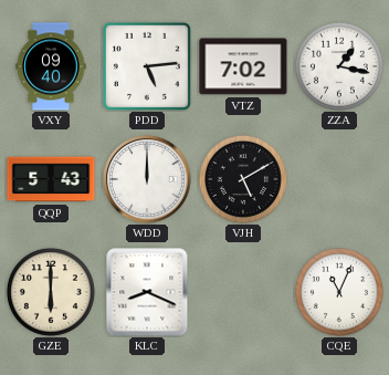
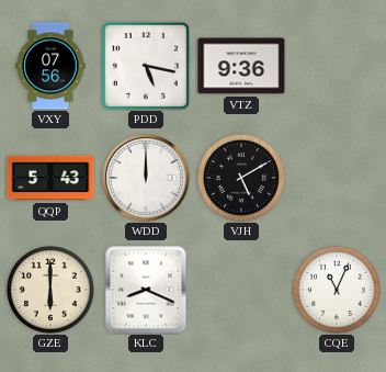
VXY: 09:40 -> 07:56 (50, 66)
PDD: 5:14 -> 5:17 (146, 66)
VTZ: 7:02 -> 9:36 (241, 66)
ZZA: 1:17 -> none (339, 66)
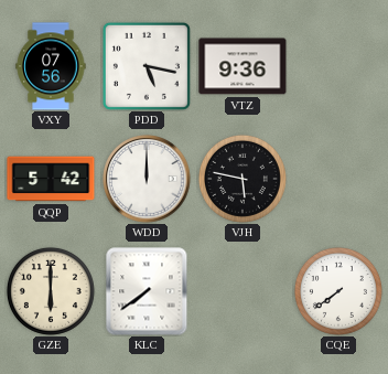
QQP: 5:43 -> 5:42 (51, 179)
VJH: 5:10 -> 5:47 (242, 179)
KLC: 8:19 -> 7:39 (147, 291)
CQE: 11:04 -> 7:39 (338, 291)
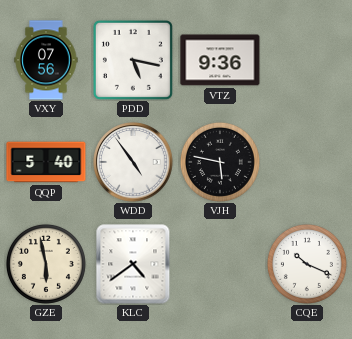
QQP: 5:42 -> 5:40 (46, 162)
WDD: 12:00 -> 4:54 (133, 162)
GZE: 6:00 -> 5:58 (46, 264)
KLC: 7:39 -> 4:39 (133, 264)
CQE: 7:39 -> 10:19 (307, 264)
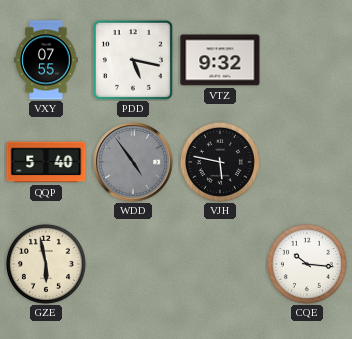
VXY: 07:56 -> 07:55 (46, 60)
VTZ: 9:36 -> 9:32 (220, 60)
WDD dial: white -> grey (133, 162)
KLC: 4:39 -> none (133, 264)
CQE: 10:19 -> 10:16 (307, 264)
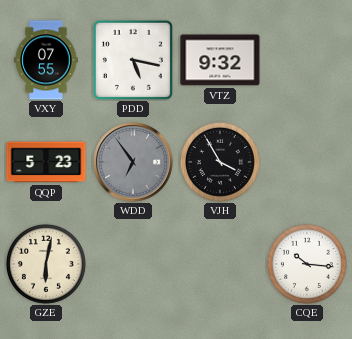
QQP: 5:40 -> 5:23 (46, 162)
WDD: 4:54 -> 6:54 (133, 162)
VJH: 5:47 -> 3:55 (220, 162)
GZE: 5:58 -> 6:02 (46, 264)
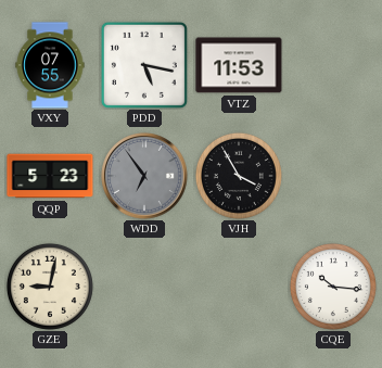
VTZ: 9:32 -> 11:53 (239, 65)
GZE: 6:02 -> 9:02 (50, 287)
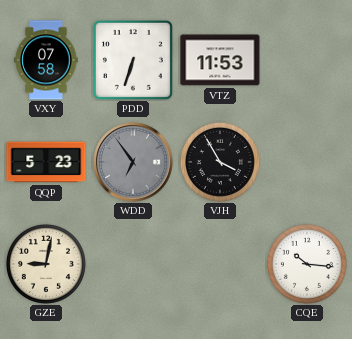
VXY: 07:55 -> 07:58 (46, 60)
PDD: 5:17 -> 6:33 (133, 60)
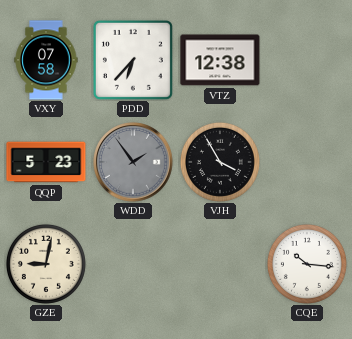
PDD: 6:33 -> 6:37 (133, 60)
VTZ: 11:53 -> 12:38 (220, 60)
WDD: 6:54 -> 1:54 (133, 162)
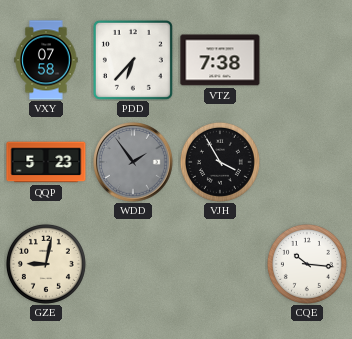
VTZ: 12:38 -> 7:38 (220, 60)
